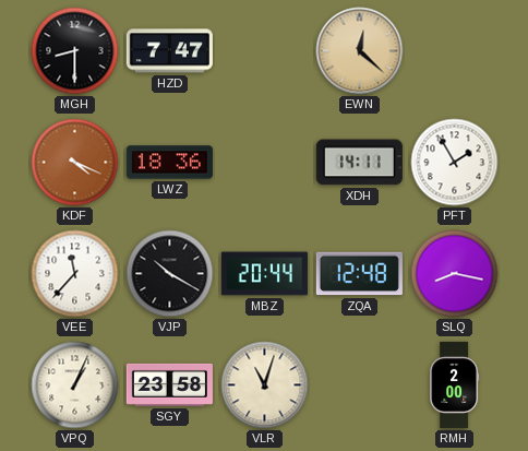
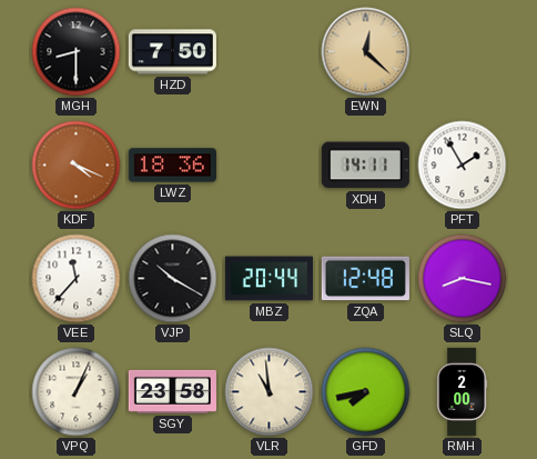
HZD: 7:47 -> 7:50 (172, 52)
VLR: 11:03 -> 10:59 (270, 392)
GFD: none -> 7:43 (366, 392)
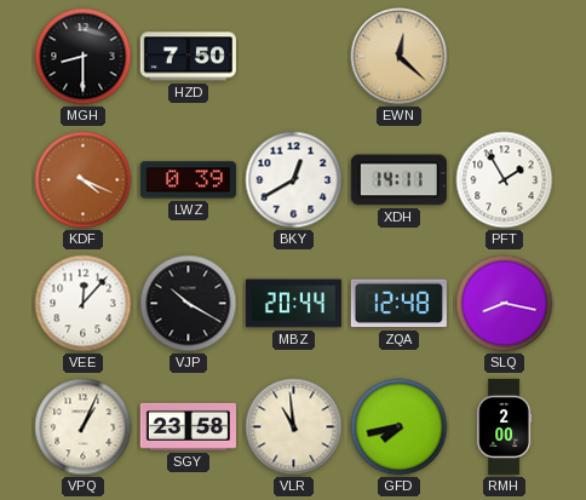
LWZ: 18:36 -> 0:39 (188, 180)
BKY: none -> 12:40 (294, 180)
VEE: 11:37 -> 12:07 (84, 304)
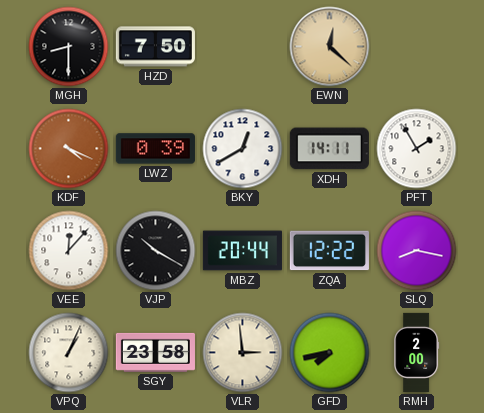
ZQA: 12:48 -> 12:22 (329, 251)
VLR: 10:59 -> 2:59 (243, 353)
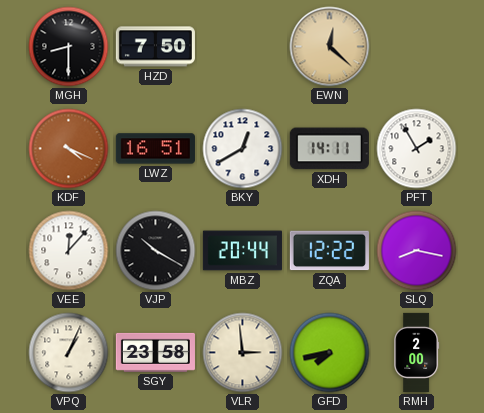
LWZ: 0:39 -> 16:51 (155, 149)
